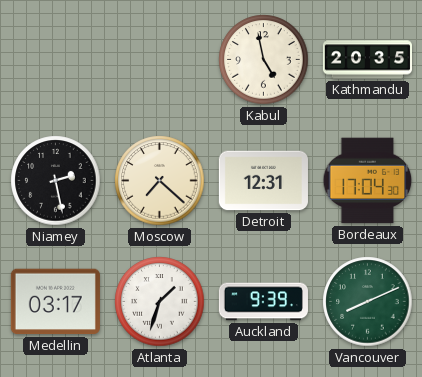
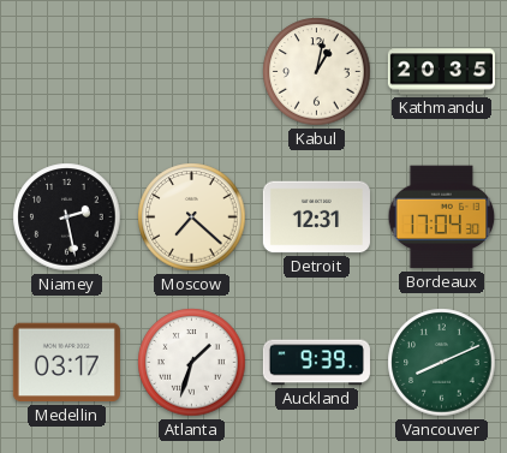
Kabul: 4:58 -> 1:02 (317, 72)
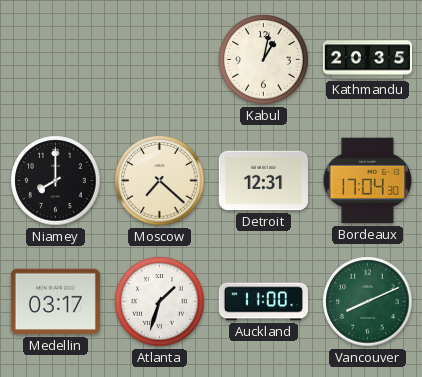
Niamey: 2:28 -> 8:00 (56, 181)
Auckland: 9:39 -> 11:00 (263, 302)
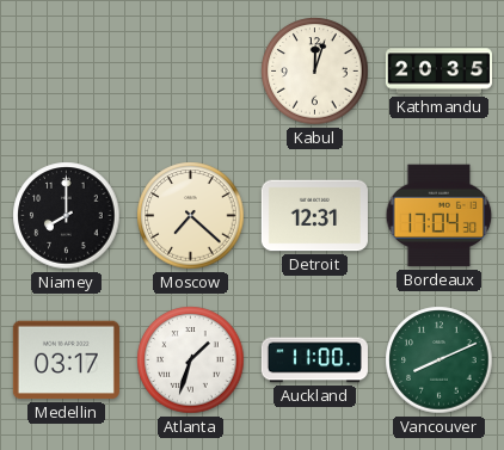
Kabul: 1:02 -> 12:03 (315, 72)
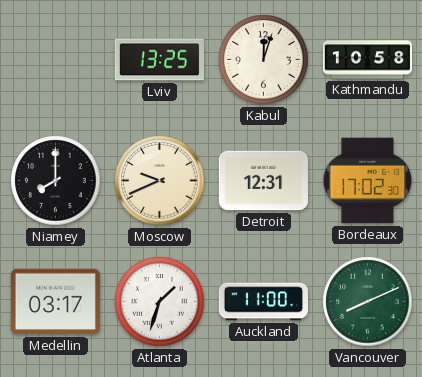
Lviv: none -> 13:25 (159, 60)
Kathmandu: 20:35 -> 10:58 (367, 60)
Moscow: 7:22 -> 9:41 (160, 181)
Bordeaux: 17:04 -> 17:02 (368, 181)
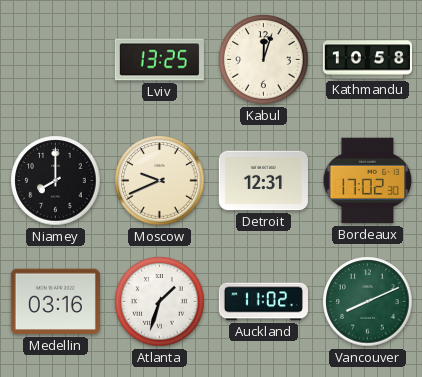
Medellin: 03:17 -> 03:16 (55, 302)
Auckland: 11:00 -> 11:02 (263, 302)
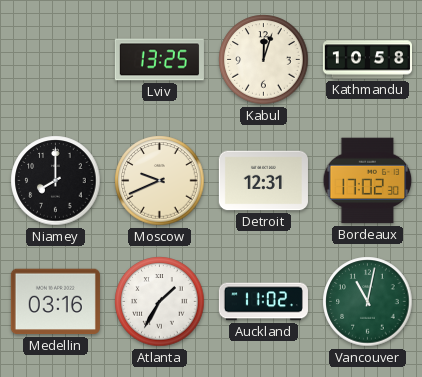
Atlanta: 1:33 -> 1:35 (160, 302)
Vancouver: 8:11 -> 11:02 (368, 302)
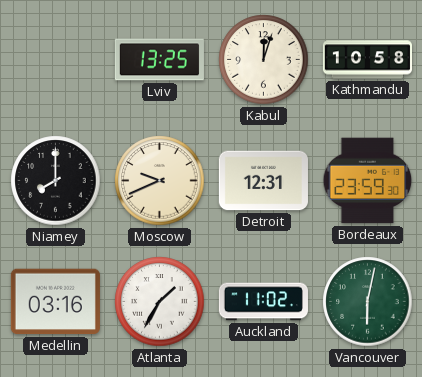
Bordeaux: 17:02 -> 23:59 (368, 181)
Vancouver: 11:02 -> 6:02 (368, 302)
